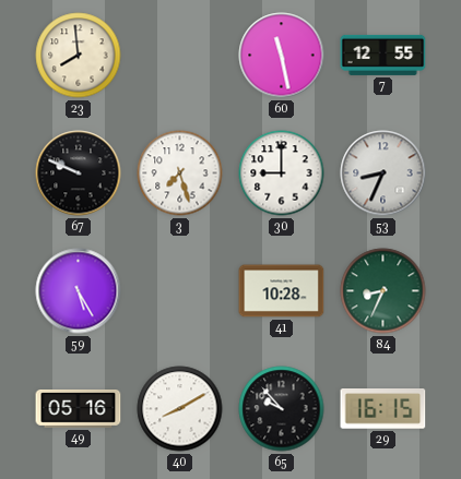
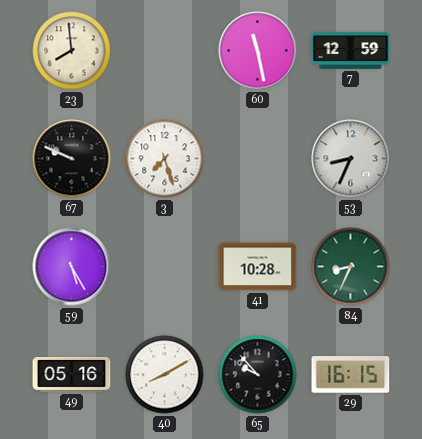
7: 12:55 -> 12:59 (351, 50)
30: 9:00 -> none (282, 173)
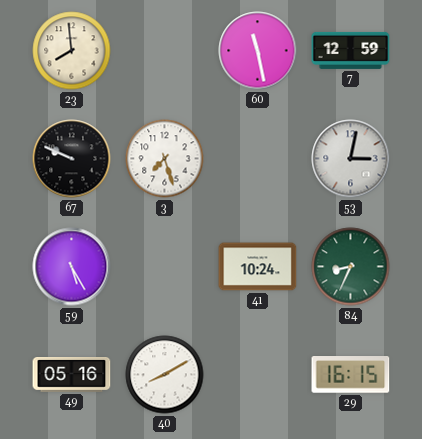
53: 8:34 -> 3:02 (351, 159)
41: 10:28 -> 10:24 (258, 267)
65: 9:53 -> none (258, 375)
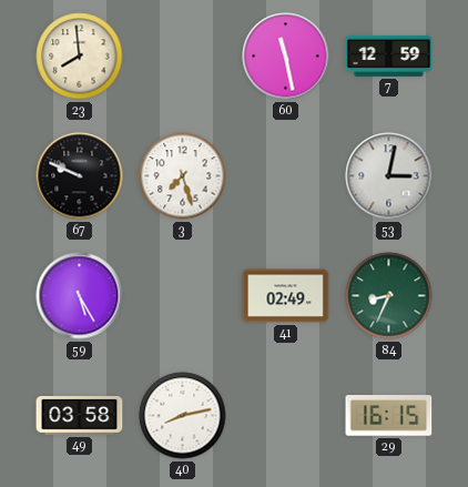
41: 10:24 -> 02:49 (286, 296)
49: 05:16 -> 03:58 (80, 416)
40: 8:10 -> 8:13 (183, 416)
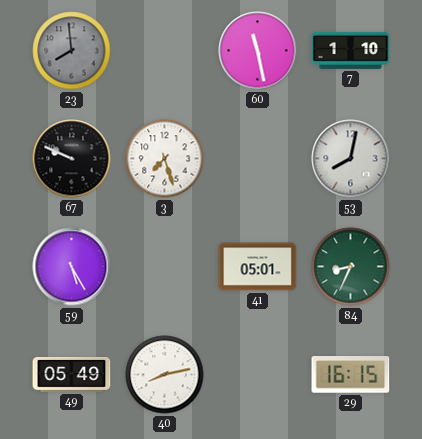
23 dial: cream -> grey (72, 51)
7: 12:59 -> 1:10 (351, 50)
53: 3:02 -> 8:02 (351, 159)
41: 02:49 -> 05:01 (258, 267)
49: 03:58 -> 05:49 (72, 375)
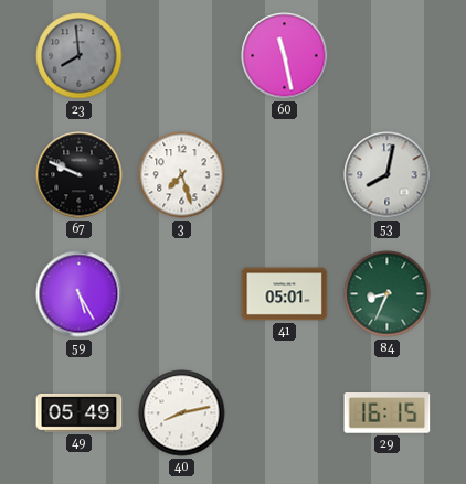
7: 1:10 -> none (351, 50)
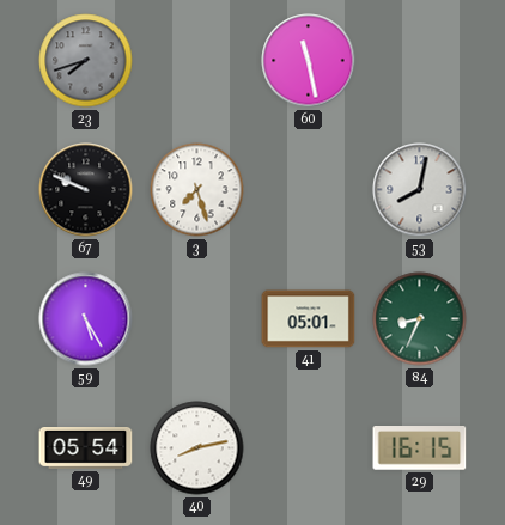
23: 7:59 -> 7:42 (86, 61)
49: 05:49 -> 05:54 (86, 448)
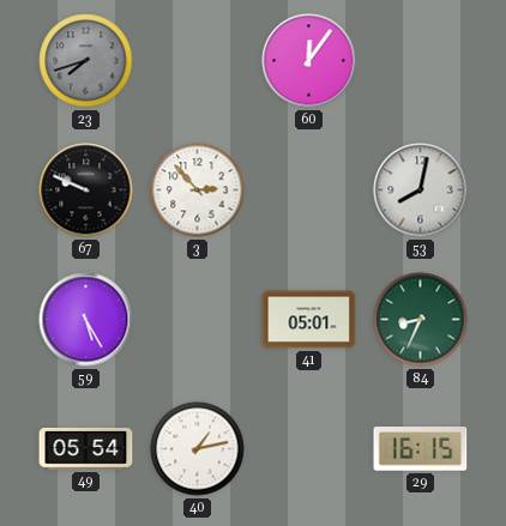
60: 11:28 -> 12:06 (309, 61)
3: 7:27 -> 2:53 (198, 191)
40: 8:13 -> 1:13 (198, 449)
